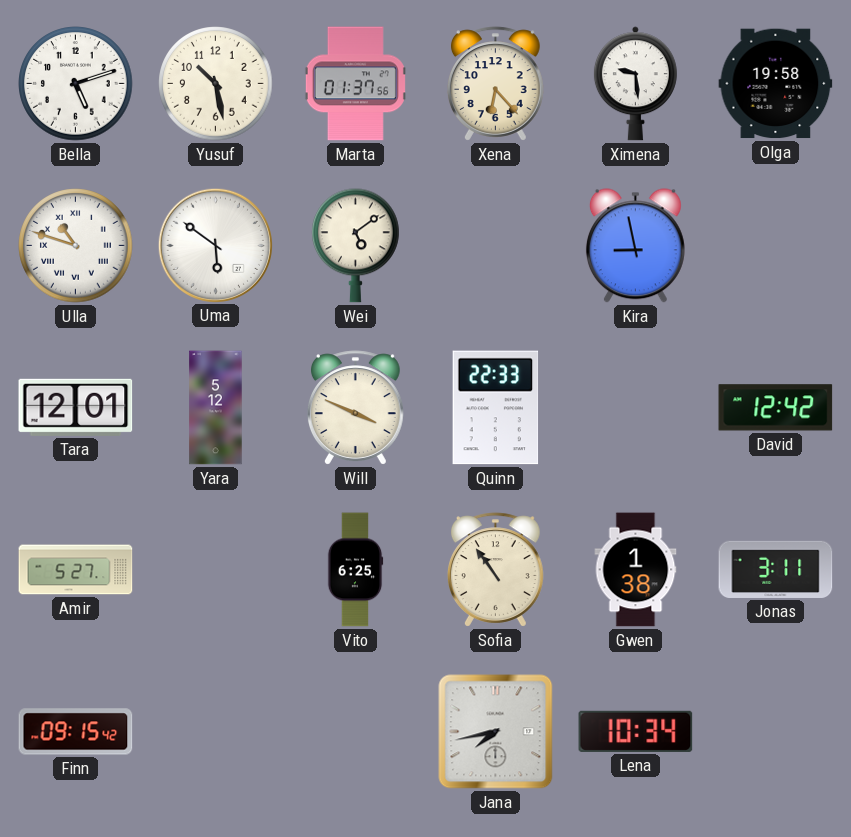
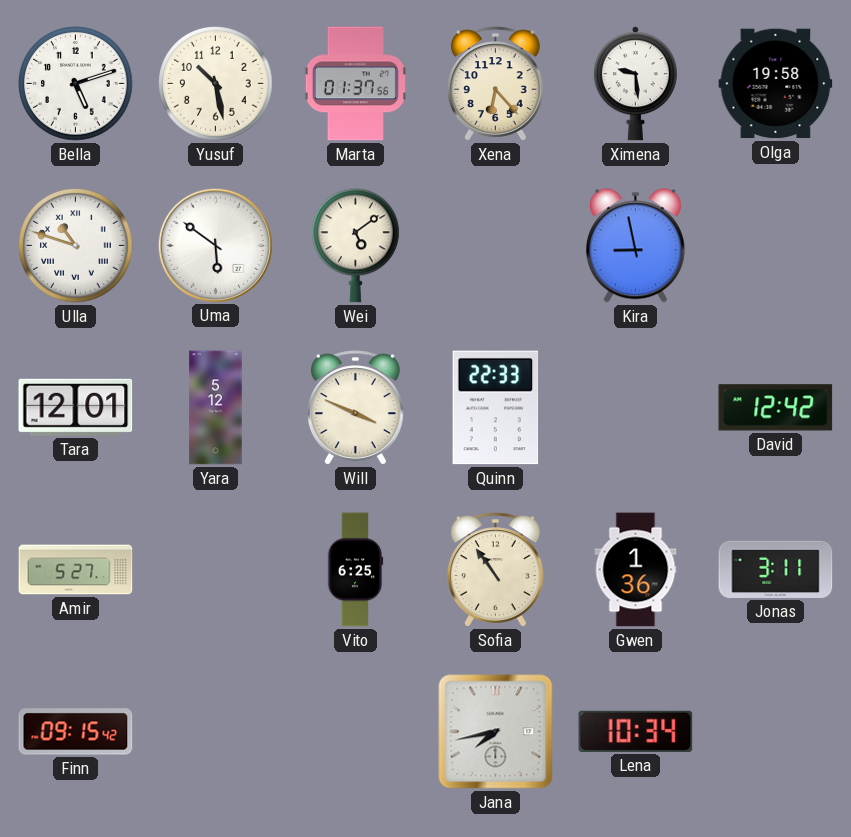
Gwen: 1:38 -> 1:36 (636, 570)
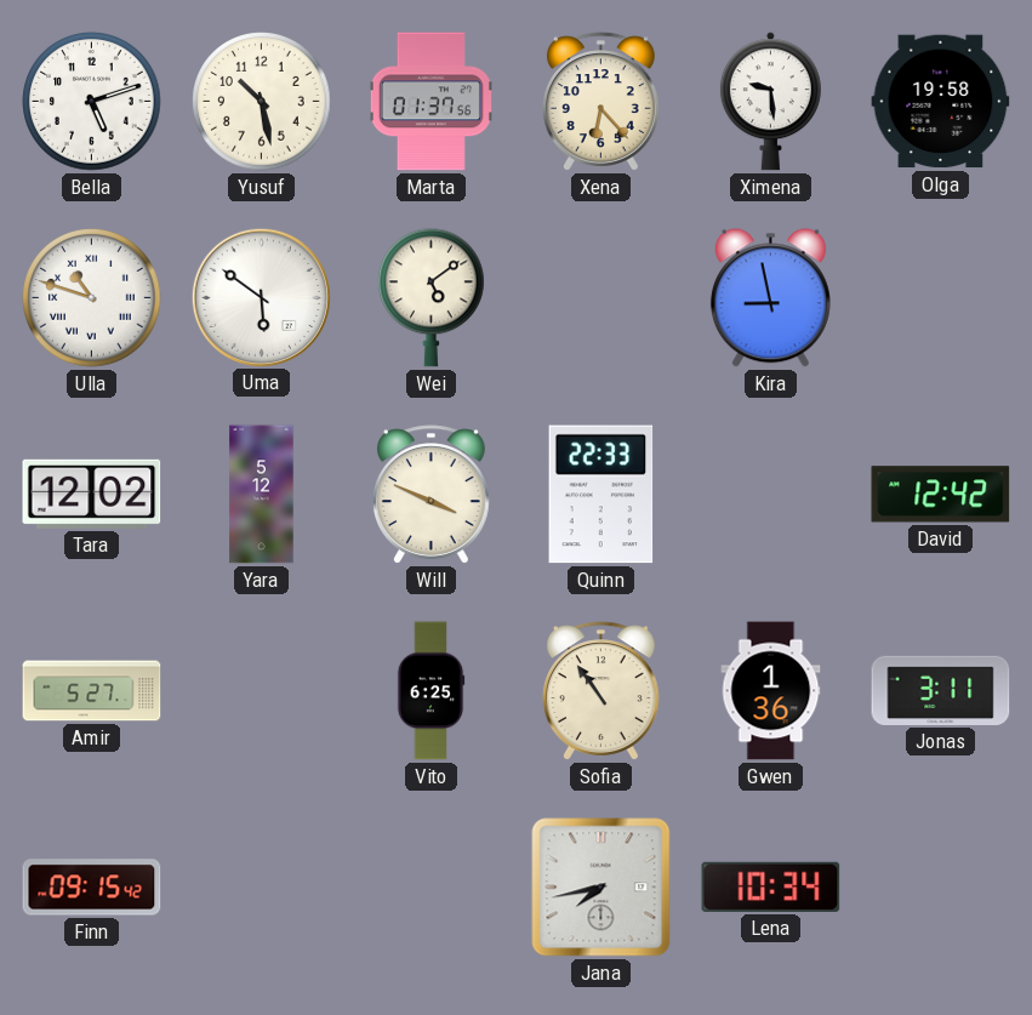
Tara: 12:01 -> 12:02 (92, 494)
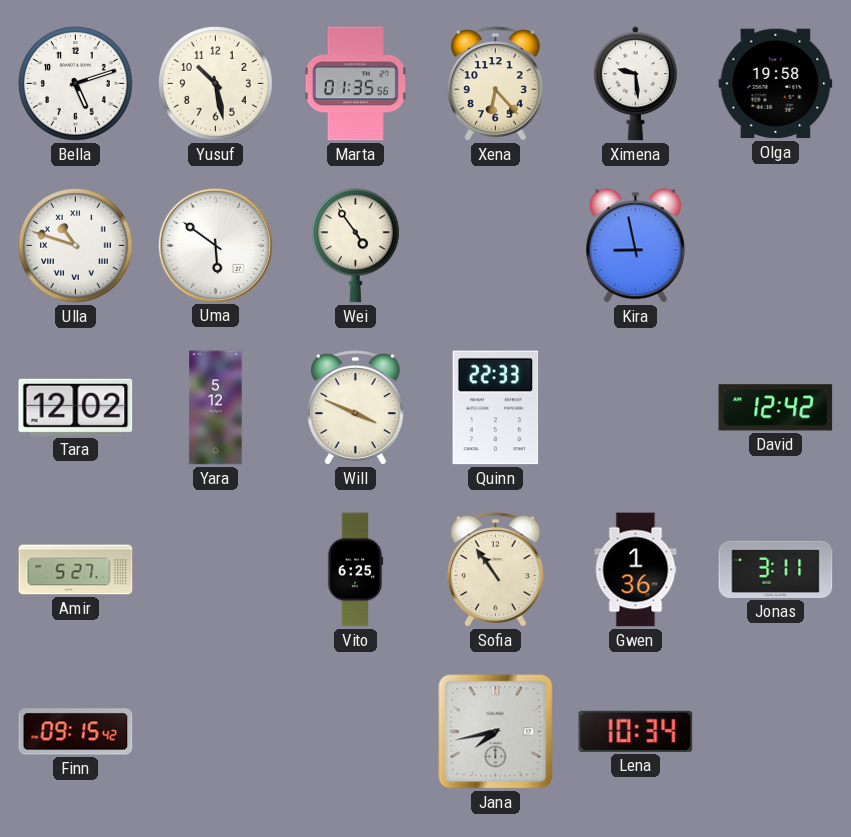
Marta: 01:37 -> 01:35 (355, 84)
Wei: 5:09 -> 4:54 (356, 246)
